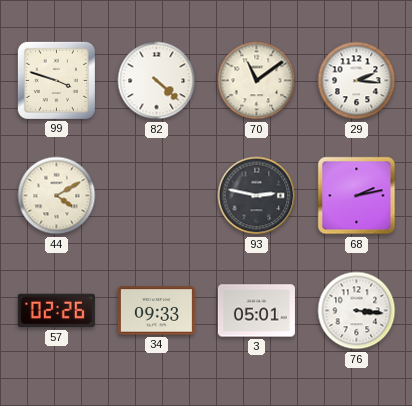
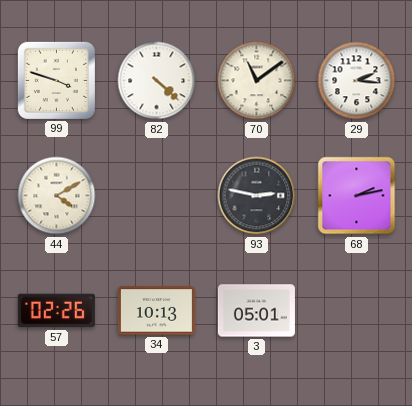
34: 09:33 -> 10:13 (156, 311)
76: 3:16 -> none (357, 311)
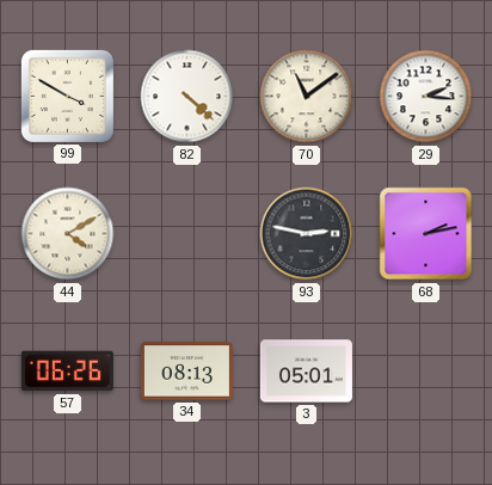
99: 3:48 -> 3:50 (67, 96)
57: 02:26 -> 06:26 (67, 372)
34: 10:13 -> 08:13 (186, 372)
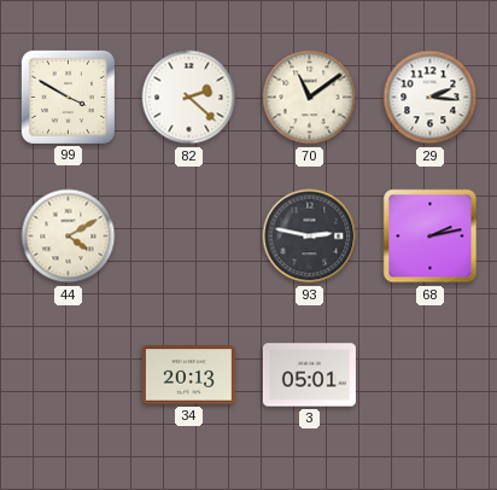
82: 4:22 -> 2:22 (189, 98)
57: 06:26 -> none (67, 372)
34: 08:13 -> 20:13 (188, 375)
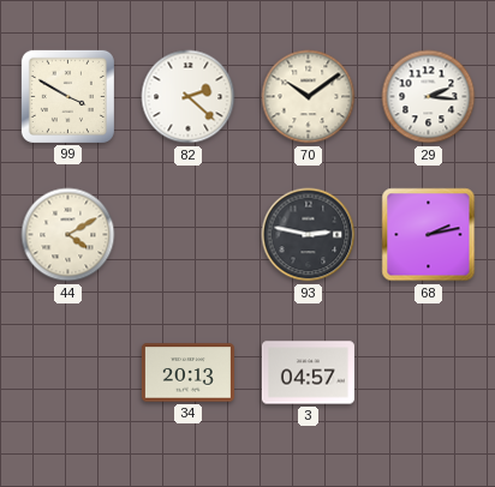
70: 11:09 -> 10:09 (309, 97)
3: 05:01 -> 04:57 (308, 373)
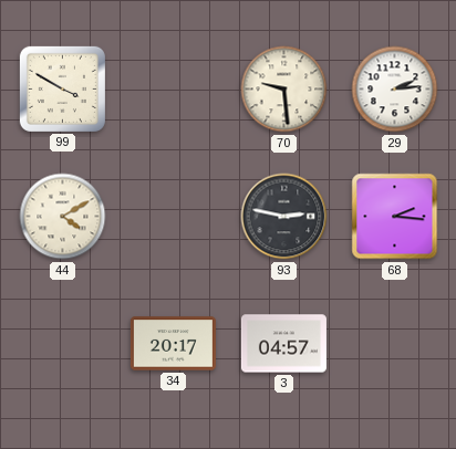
82: 2:22 -> none (189, 97)
70: 10:09 -> 9:29 (284, 90)
29: 2:16 -> 2:14 (395, 90)
68: 2:13 -> 2:16 (395, 217)
34: 20:13 -> 20:17 (173, 344)
